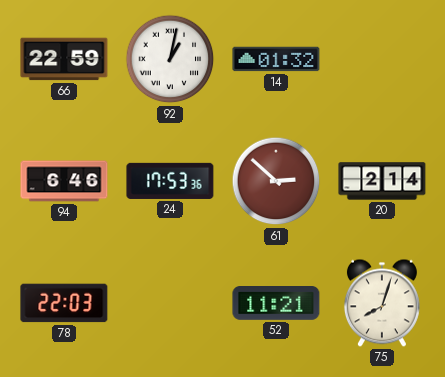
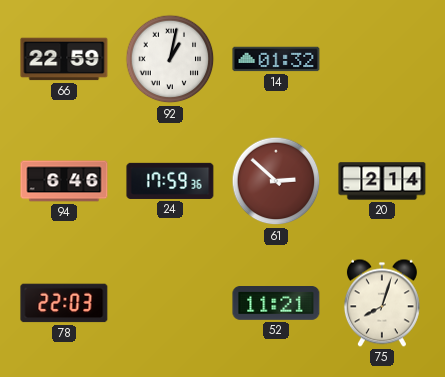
24: 17:53 -> 17:59 (170, 181)
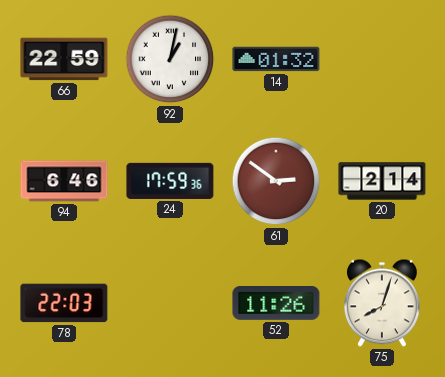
61: 2:52 -> 2:51 (276, 181)
52: 11:21 -> 11:26 (276, 304)
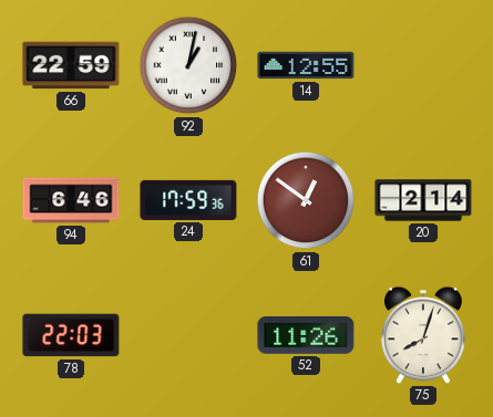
14: 01:32 -> 12:55 (306, 65)
61: 2:51 -> 12:51 (306, 200)
